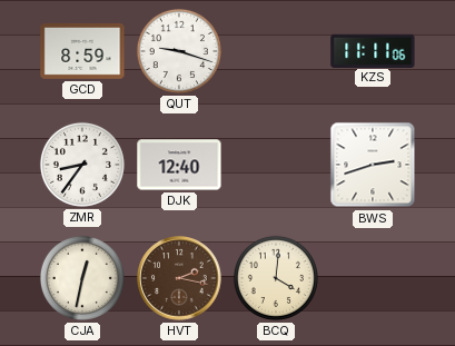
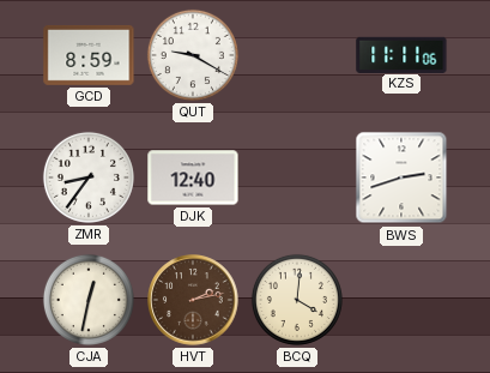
QUT: 9:18 -> 9:20 (193, 55)
HVT: 2:17 -> 2:13 (193, 300)
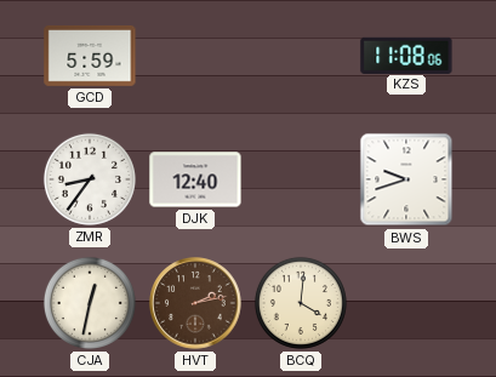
GCD: 8:59 -> 5:59 (90, 56)
QUT: 9:20 -> none (193, 55)
KZS: 11:11 -> 11:08 (406, 55)
BWS: 2:42 -> 9:42 (406, 179)
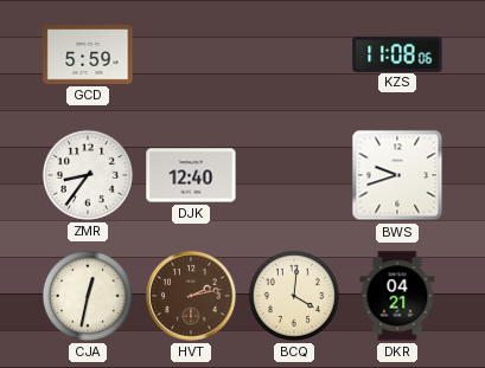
DKR: none -> 04:21 (397, 296)
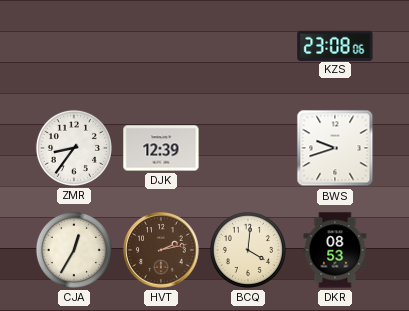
GCD: 5:59 -> none (88, 54)
KZS: 11:08 -> 23:08 (335, 45)
DJK: 12:40 -> 12:39 (161, 148)
CJA: 12:32 -> 12:35 (74, 250)
DKR: 04:21 -> 08:53 (335, 250)
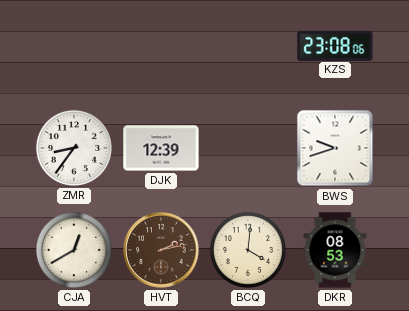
CJA: 12:35 -> 12:40 (74, 250)
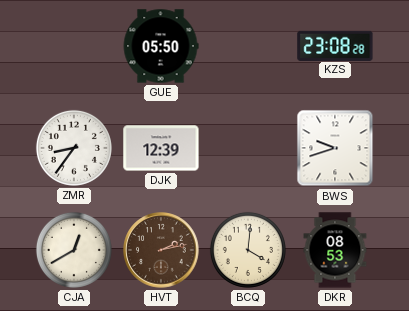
GUE: none -> 05:50 (161, 46)
KZS: 23:08:06 -> 23:08:28 (335, 45)
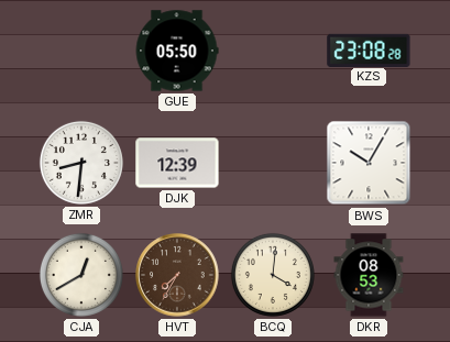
ZMR: 8:36 -> 8:31 (81, 163)
BWS: 9:42 -> 10:05 (369, 163)
HVT: 2:13 -> 7:35 (177, 275)
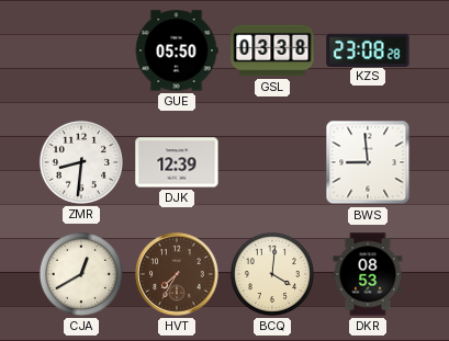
GSL: none -> 03:38 (272, 50)
BWS: 10:05 -> 8:59 (368, 162)
